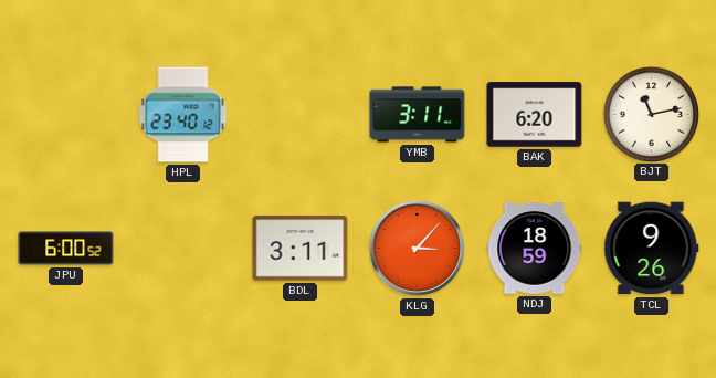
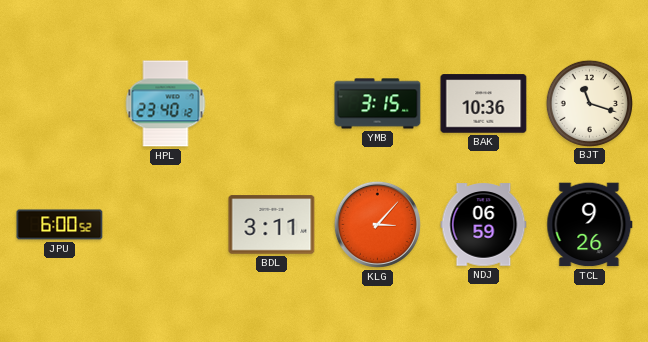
YMB: 3:11 -> 3:15 (378, 104)
BAK: 6:20 -> 10:36 (484, 104)
BJT: 11:13 -> 11:18 (589, 103)
NDJ: 18:59 -> 06:59 (484, 225)
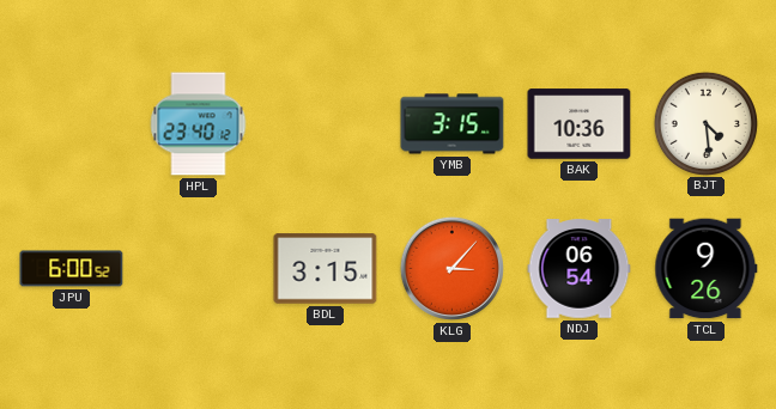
BJT: 11:18 -> 4:29 (705, 123)
BDL: 3:11 -> 3:15 (326, 269)
NDJ: 06:59 -> 06:54 (580, 269)
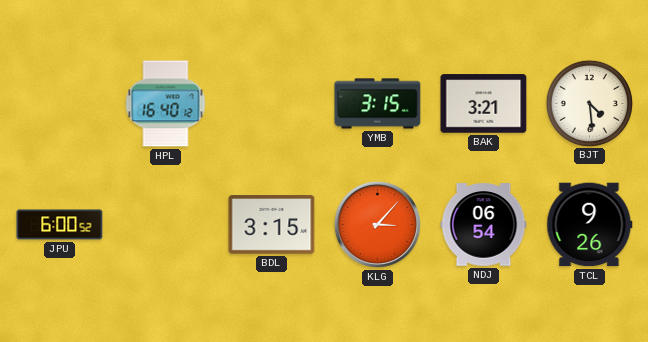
HPL: 23:40 -> 16:40 (166, 104)
BAK: 10:36 -> 3:21 (484, 104)
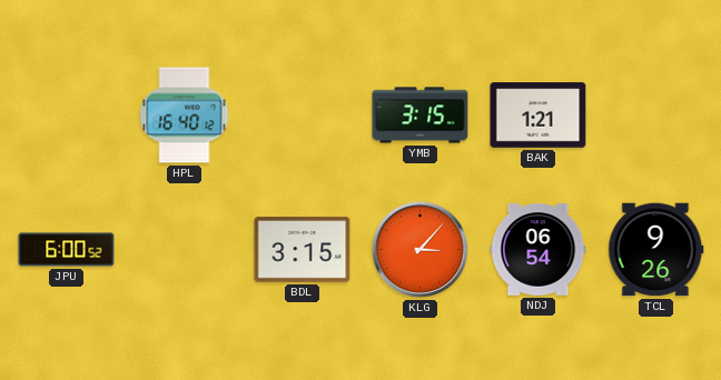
BAK: 3:21 -> 1:21 (539, 116)
BJT: 4:29 -> none (589, 103)
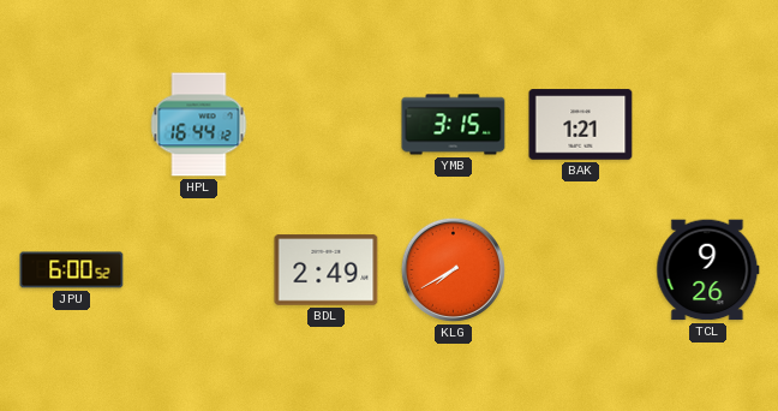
HPL: 16:40 -> 16:44 (199, 125)
BDL: 3:15 -> 2:49 (327, 270)
KLG: 3:07 -> 7:40 (453, 269)
NDJ: 06:54 -> none (539, 250)
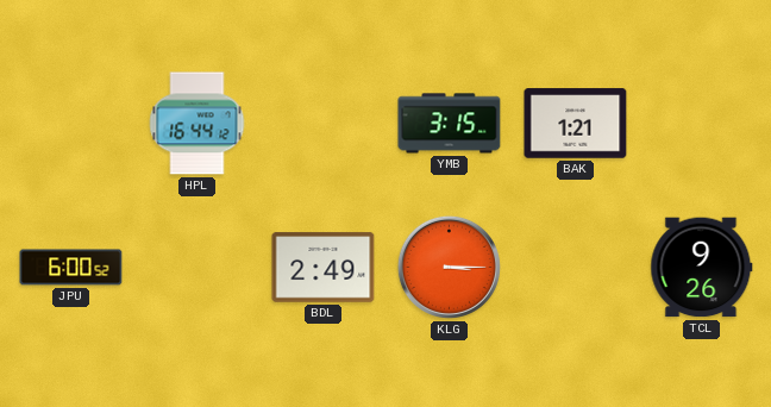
KLG: 7:40 -> 3:15 (449, 267)
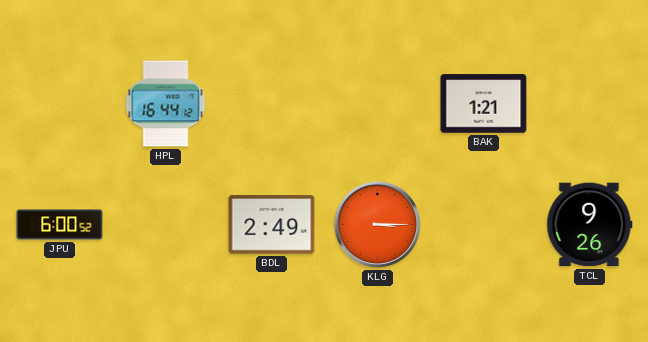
YMB: 3:15 -> none (450, 124)
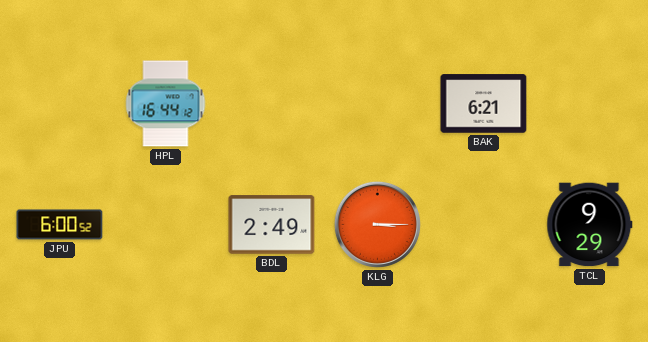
BAK: 1:21 -> 6:21 (484, 104)
TCL: 9:26 -> 9:29 (590, 225)
